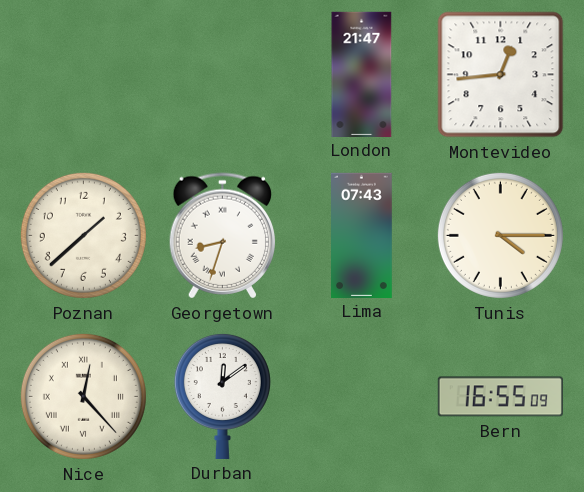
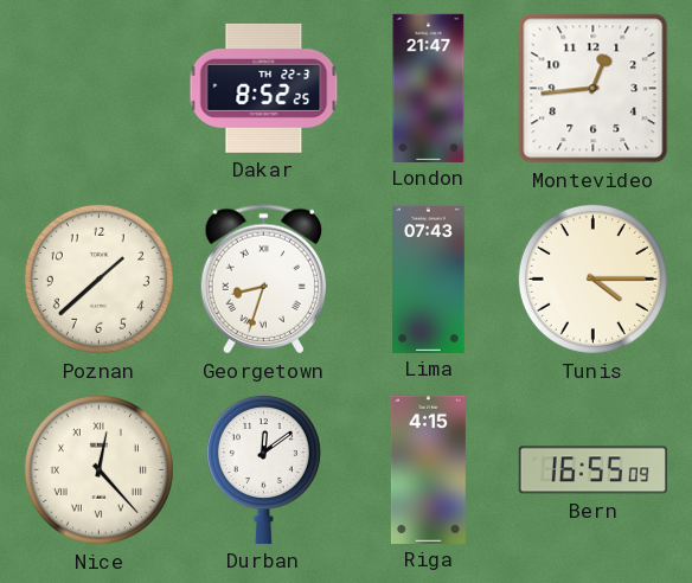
Dakar: none -> 8:52 (264, 88)
Riga: none -> 4:15 (428, 469)
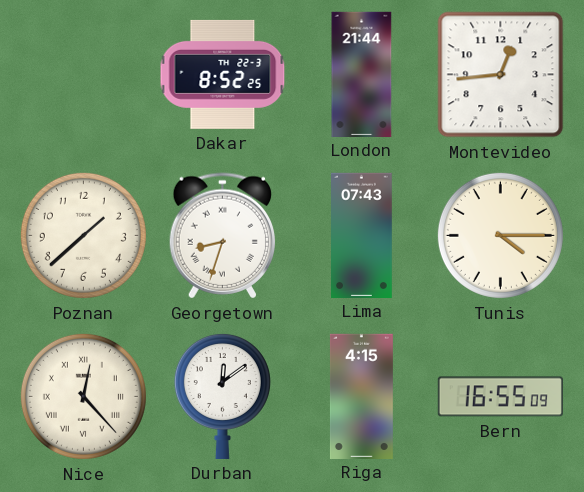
London: 21:47 -> 21:44 (362, 74)
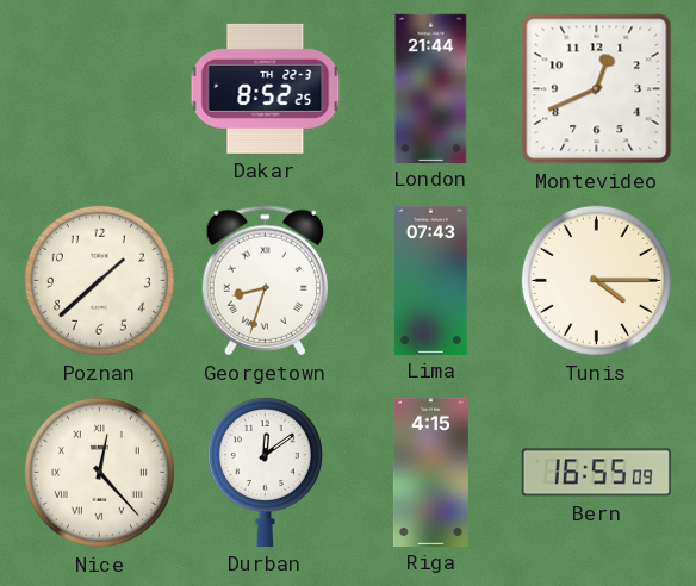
Montevideo: 12:44 -> 12:41 (597, 89)
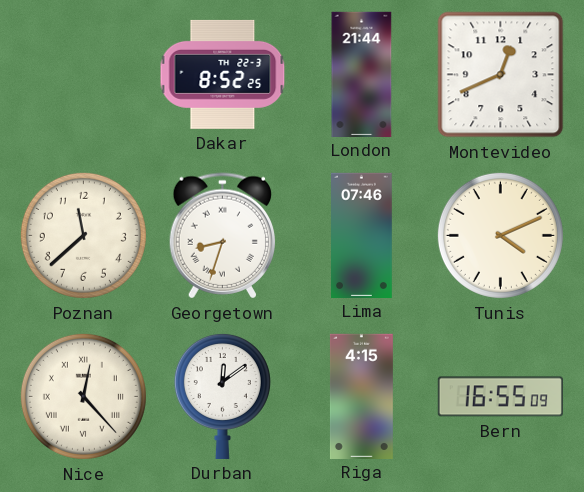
Poznan: 1:38 -> 11:38 (83, 235)
Lima: 07:43 -> 07:46 (362, 235)
Tunis: 4:15 -> 4:11 (500, 235)
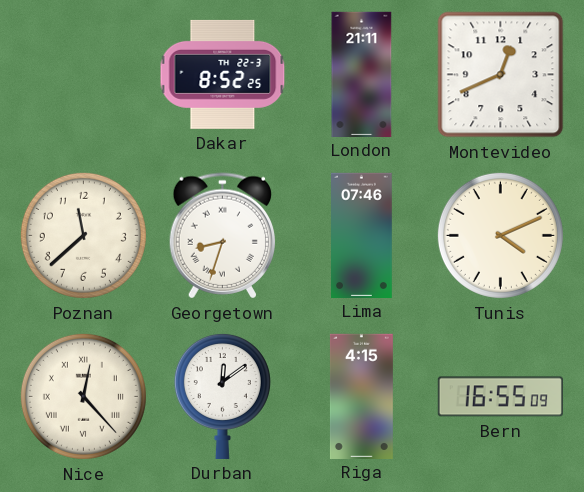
London: 21:44 -> 21:11 (362, 74)
